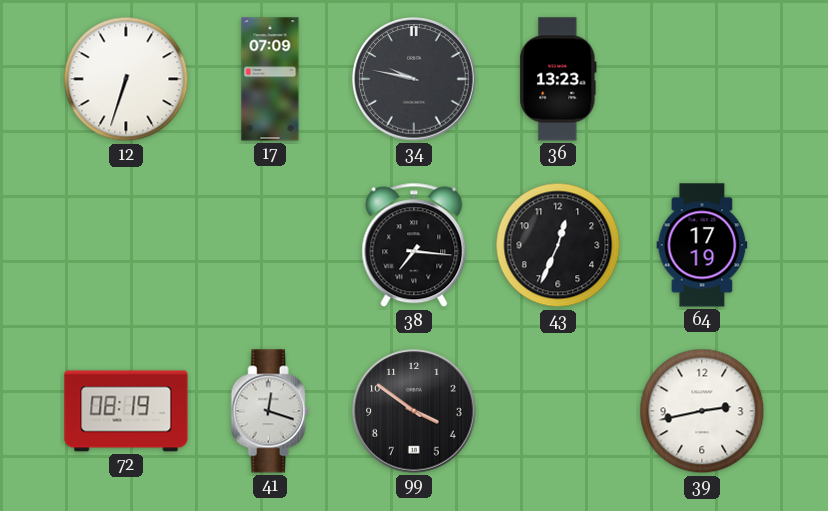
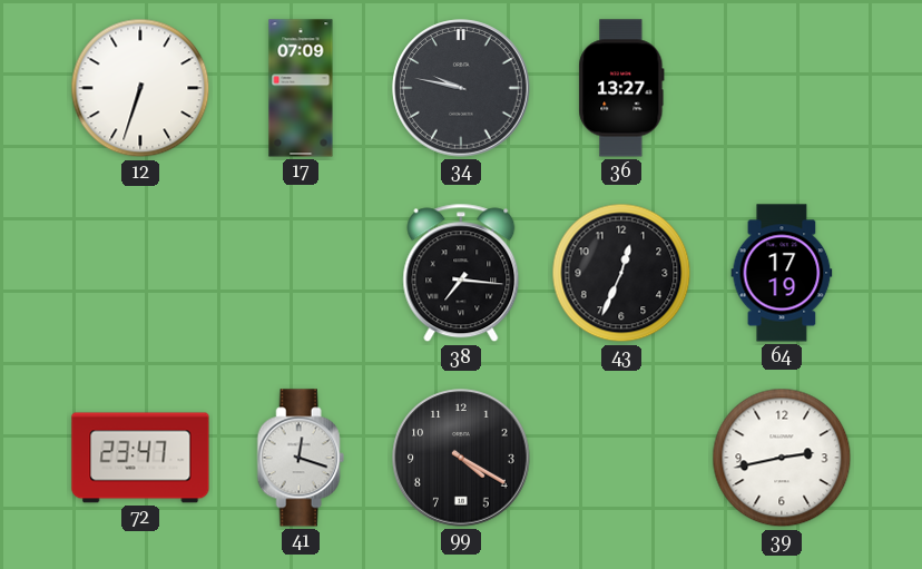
36: 13:23 -> 13:27 (621, 88)
72: 08:19 -> 23:47 (140, 458)
99: 3:51 -> 4:20 (461, 458)
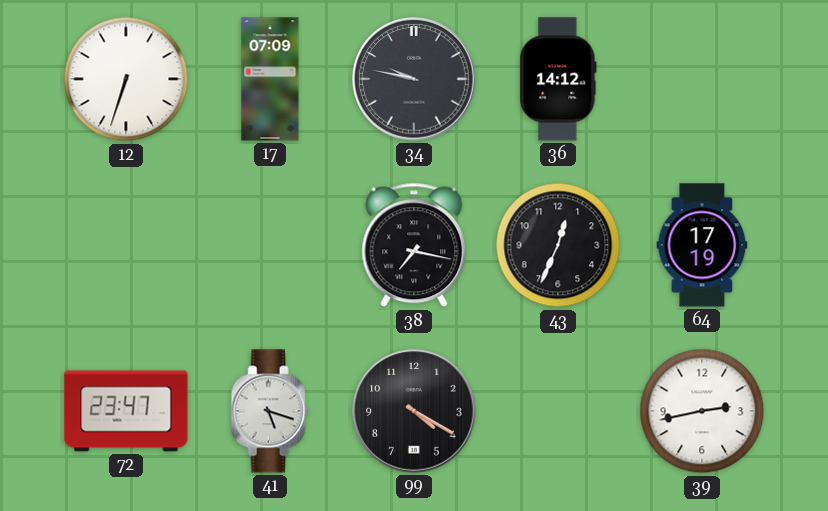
36: 13:27 -> 14:12 (558, 79)
38: 7:16 -> 7:17 (414, 245)
41: 12:18 -> 5:18 (270, 411)
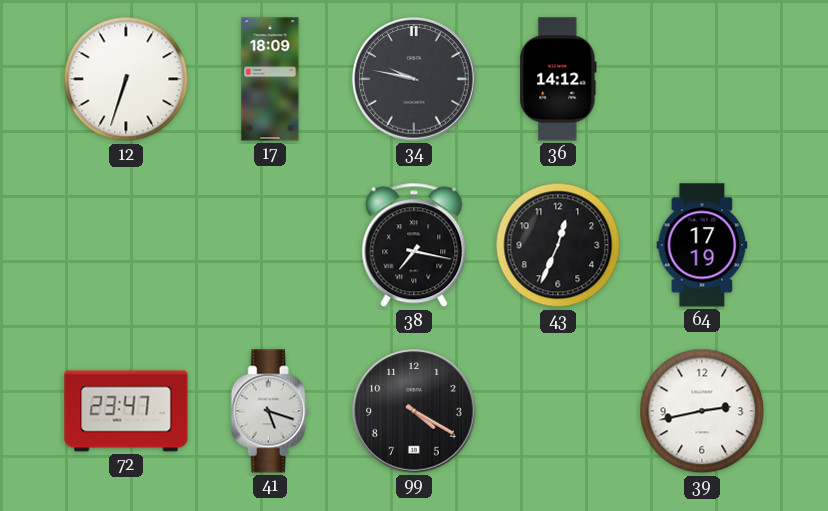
17: 07:09 -> 18:09 (270, 79)
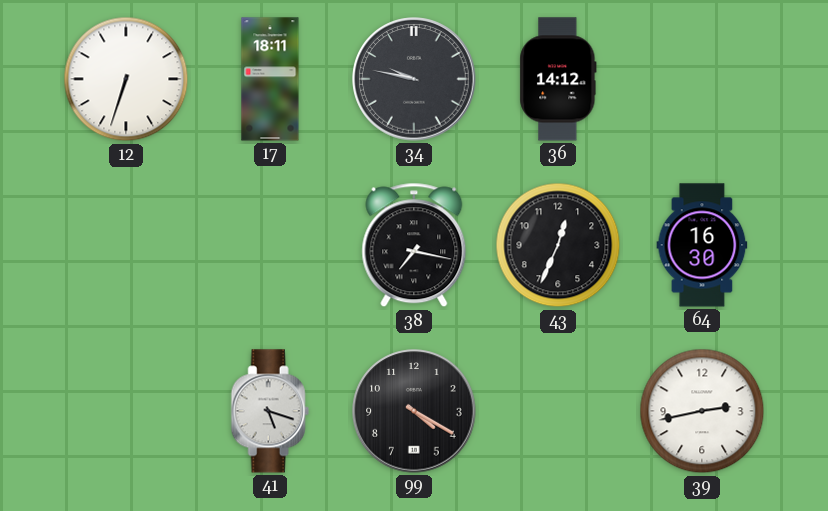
17: 18:09 -> 18:11 (270, 79)
64: 17:19 -> 16:30 (702, 245)
72: 23:47 -> none (126, 411)
